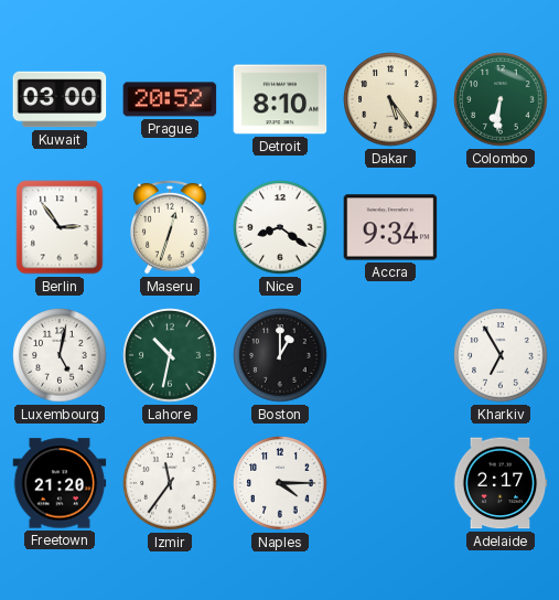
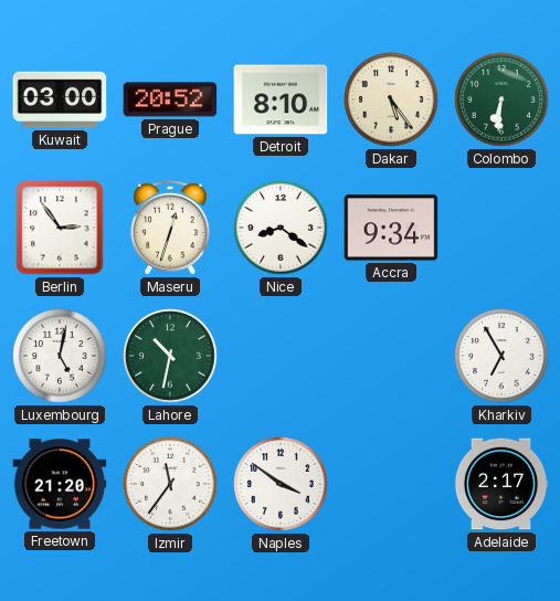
Boston: 1:00 -> none (280, 355)
Naples: 4:15 -> 3:51 (281, 484)
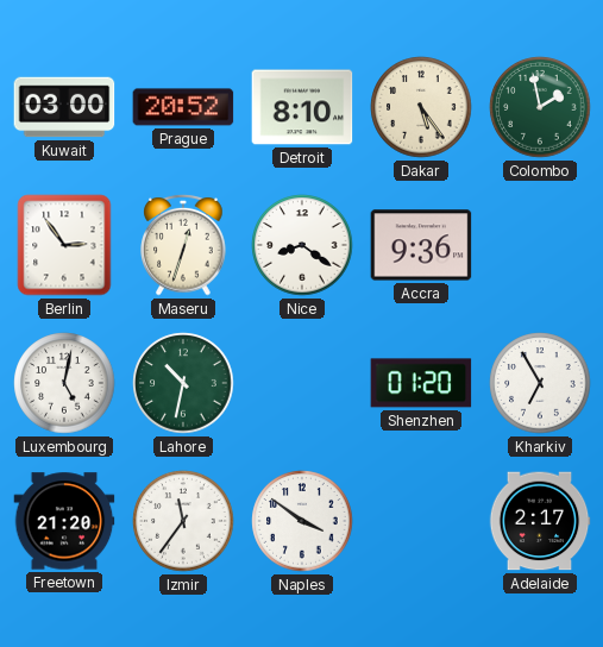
Colombo: 6:31 -> 1:58 (540, 107)
Accra: 9:34 -> 9:36 (421, 245)
Shenzhen: none -> 01:20 (421, 383)
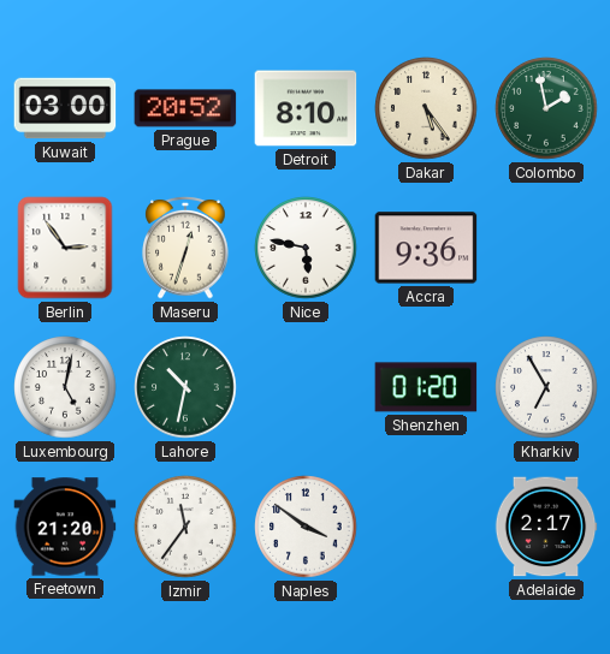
Nice: 8:21 -> 5:47 (306, 248)
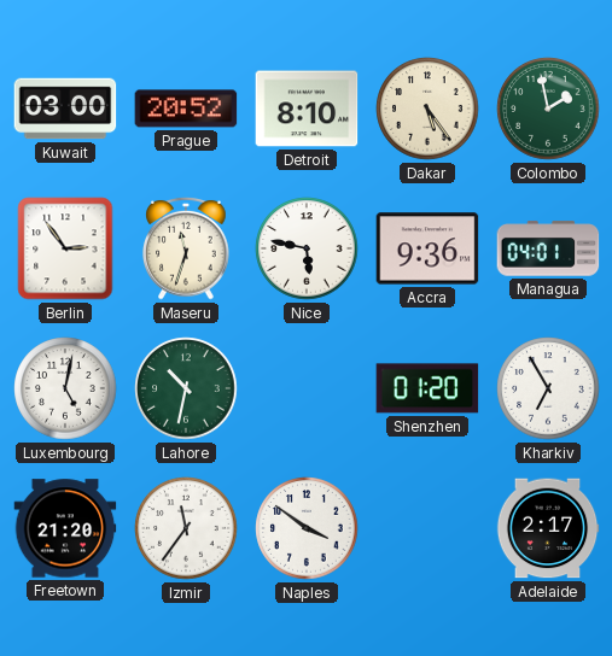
Maseru: 12:33 -> 11:33 (186, 248)
Managua: none -> 04:01 (548, 248)
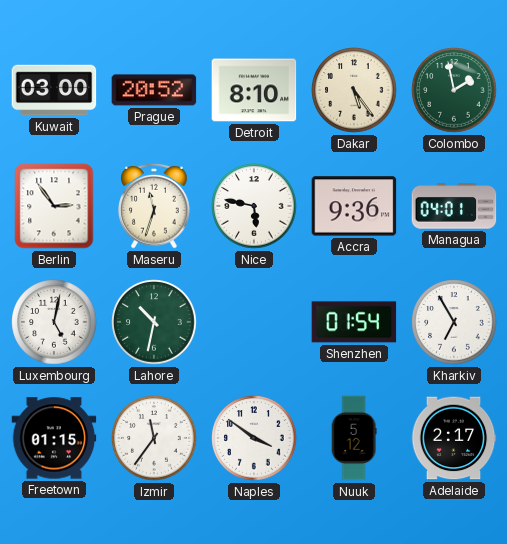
Shenzhen: 01:20 -> 01:54 (354, 322)
Freetown: 21:20 -> 01:15 (54, 438)
Nuuk: none -> 5:12 (354, 438)
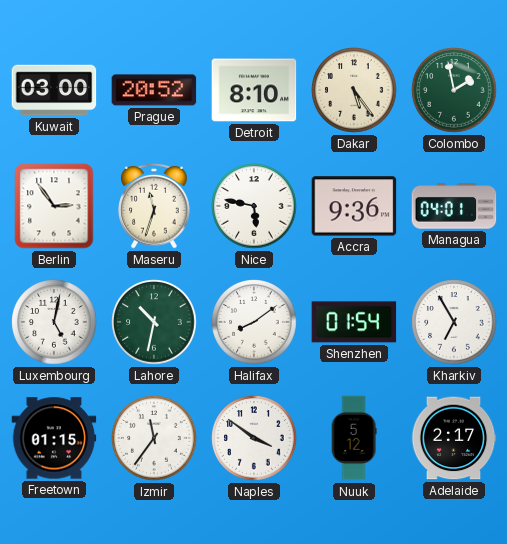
Halifax: none -> 8:09 (254, 322)
